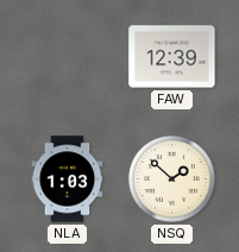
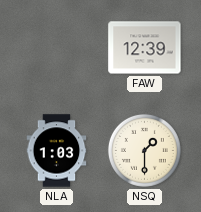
NSQ: 1:52 -> 1:30 (144, 150)
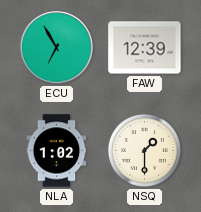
ECU: none -> 6:55 (57, 48)
NLA: 1:03 -> 1:02 (57, 151)
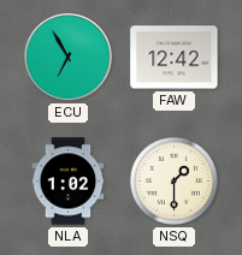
FAW: 12:39 -> 12:42 (175, 58)
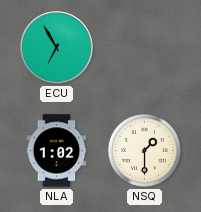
FAW: 12:42 -> none (175, 58)
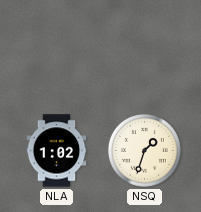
ECU: 6:55 -> none (57, 48)
NSQ: 1:30 -> 1:33 (144, 150)
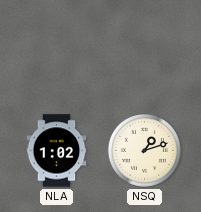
NSQ: 1:33 -> 1:12 (144, 150)
